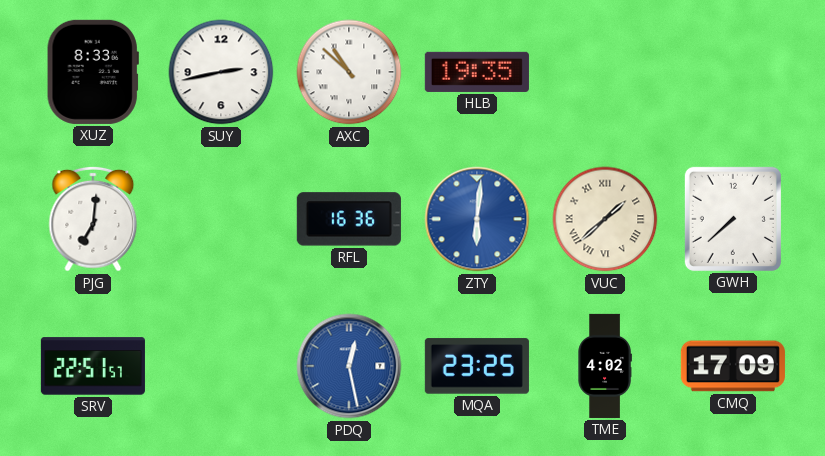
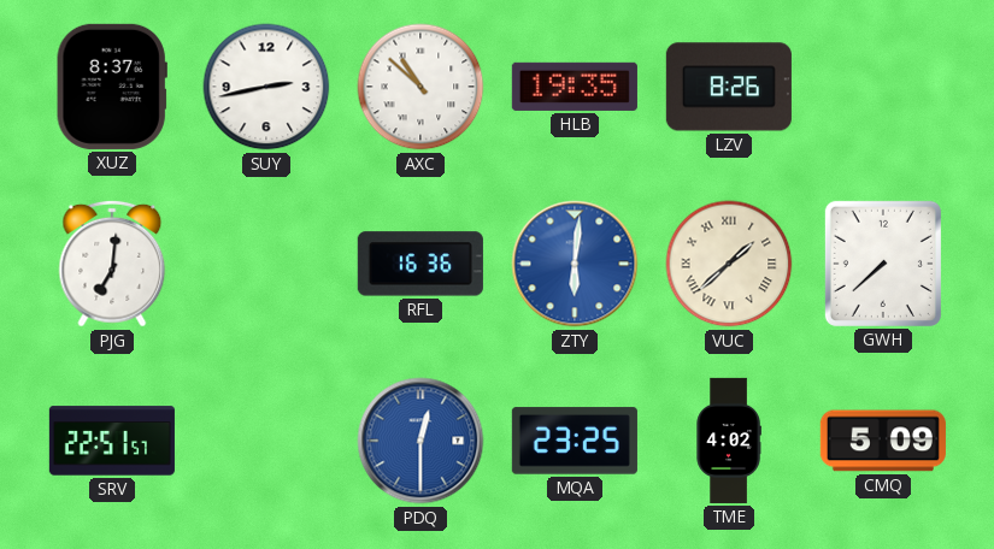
XUZ: 8:33 -> 8:37 (112, 87)
LZV: none -> 8:26 (729, 87)
PDQ: 12:28 -> 12:30 (420, 441)
CMQ: 17:09 -> 5:09 (883, 441)
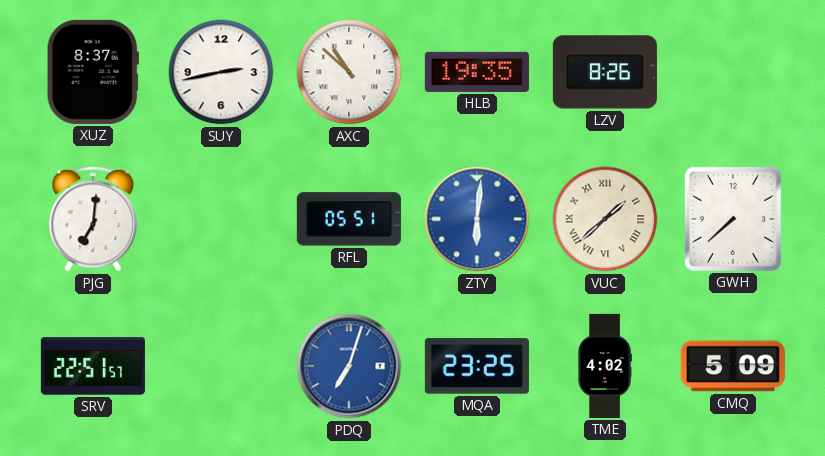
RFL: 16:36 -> 05:51 (349, 219)
PDQ: 12:30 -> 7:03 (349, 366)
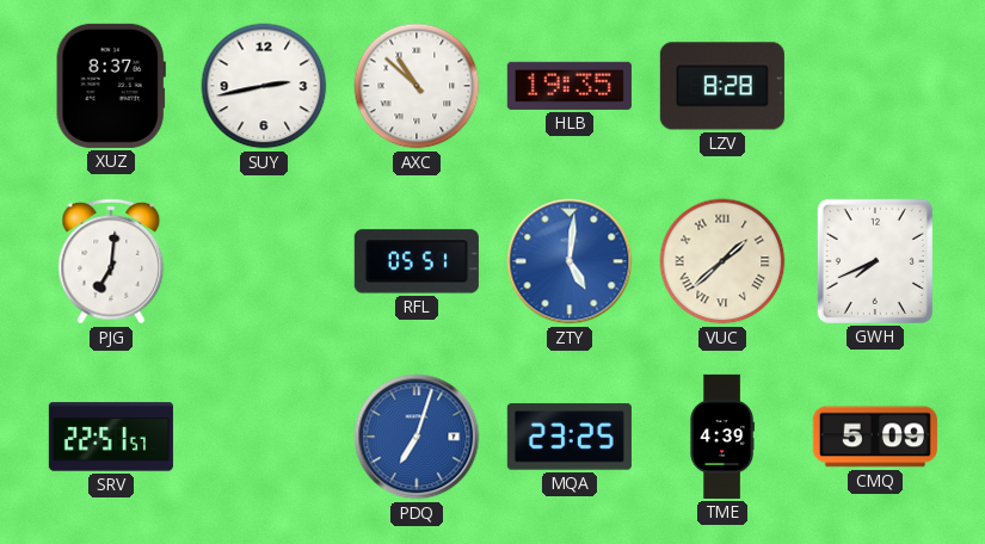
LZV: 8:26 -> 8:28 (722, 86)
ZTY: 6:01 -> 5:01 (570, 261)
GWH: 7:38 -> 7:41 (875, 261)
TME: 4:02 -> 4:39 (722, 437)
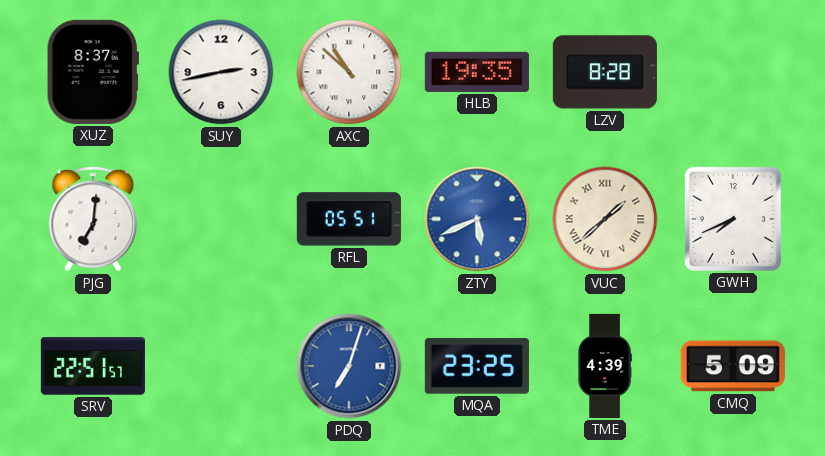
ZTY: 5:01 -> 5:41 (477, 219)
